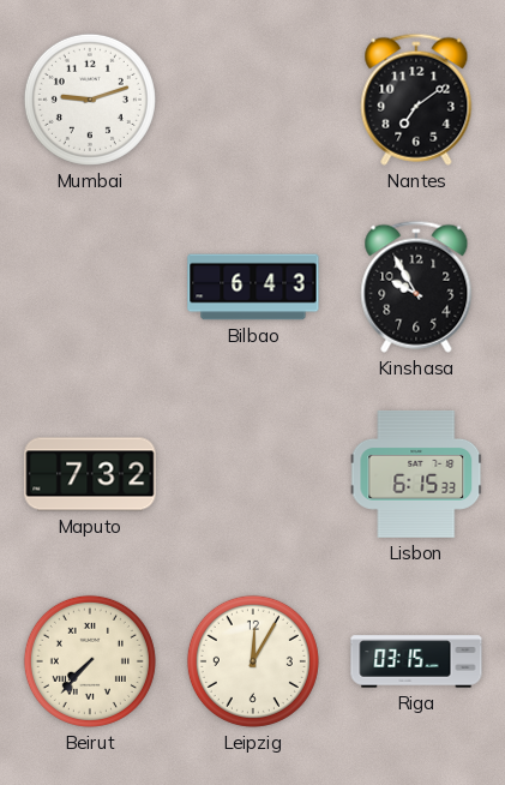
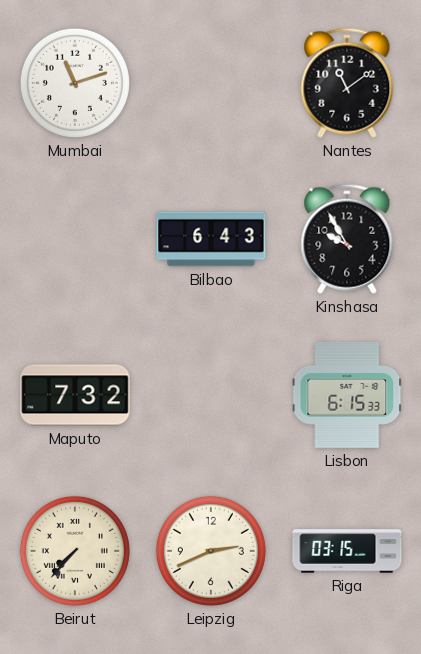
Mumbai: 9:12 -> 11:12 (75, 83)
Nantes: 7:09 -> 11:09 (347, 83)
Leipzig: 12:05 -> 2:41 (211, 551)
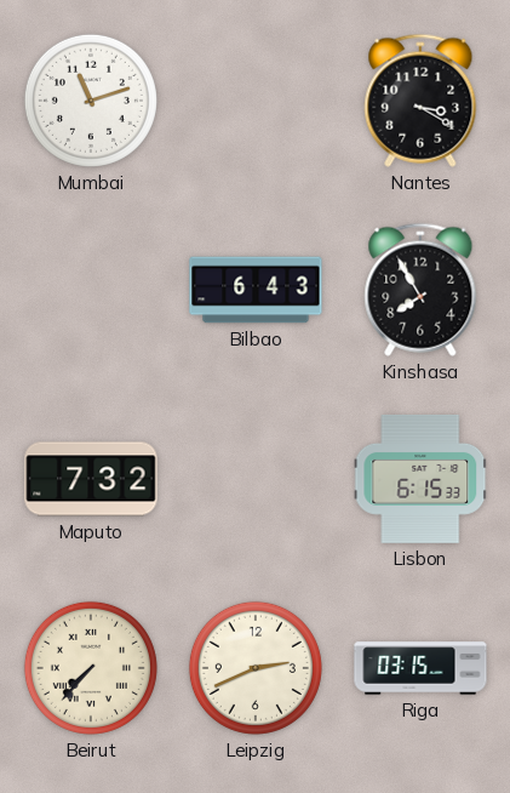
Nantes: 11:09 -> 3:20 (420, 101)
Kinshasa: 9:55 -> 7:55 (420, 290)
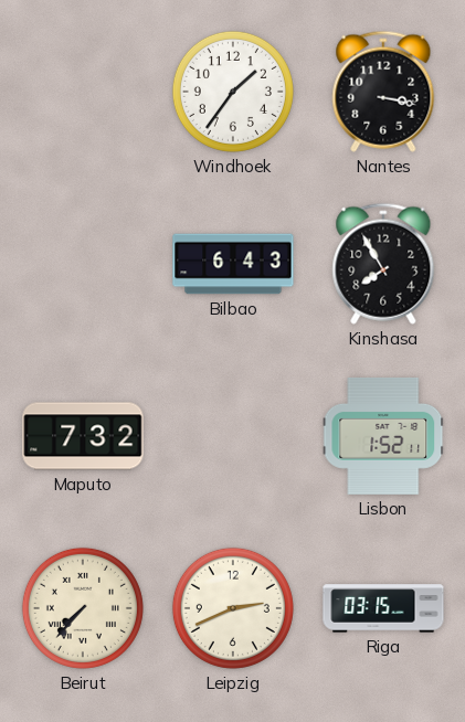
Mumbai: 11:12 -> none (91, 101)
Windhoek: none -> 1:36 (233, 92)
Nantes: 3:20 -> 3:17 (383, 92)
Lisbon: 6:15 -> 1:52 (383, 436)
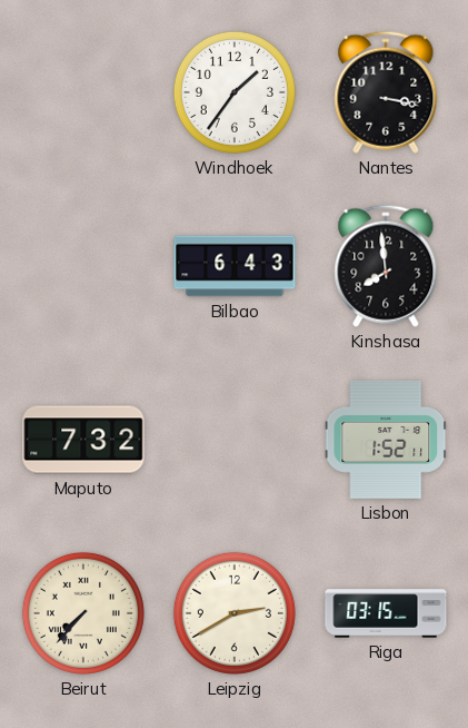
Kinshasa: 7:55 -> 7:59 (386, 266)
Leipzig: 2:41 -> 2:40 (235, 613)
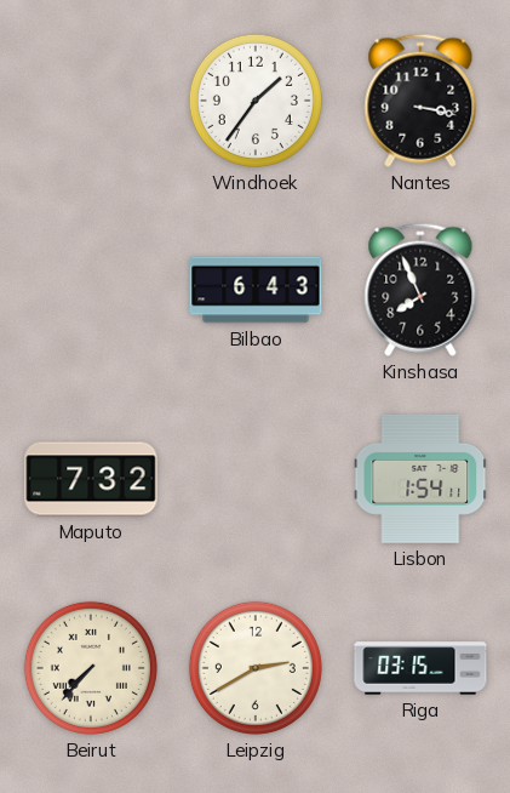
Kinshasa: 7:59 -> 7:56 (420, 290)
Lisbon: 1:52 -> 1:54 (420, 479)
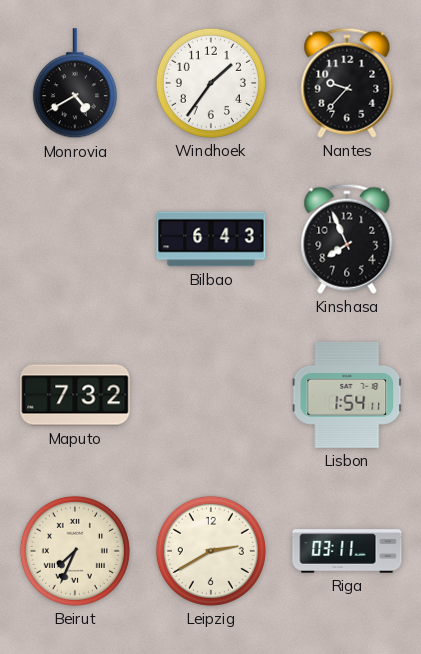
Monrovia: none -> 4:40 (75, 84)
Nantes: 3:17 -> 9:37 (347, 83)
Beirut: 7:37 -> 7:34 (75, 551)
Riga: 03:15 -> 03:11 (347, 551)
